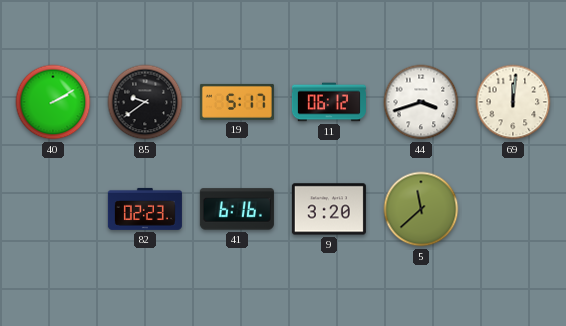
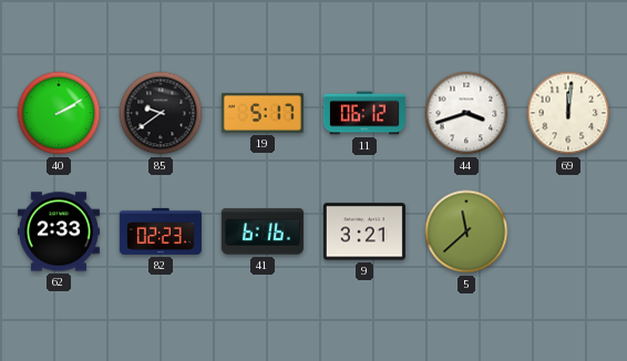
62: none -> 2:33 (59, 231)
9: 3:20 -> 3:21 (364, 231)
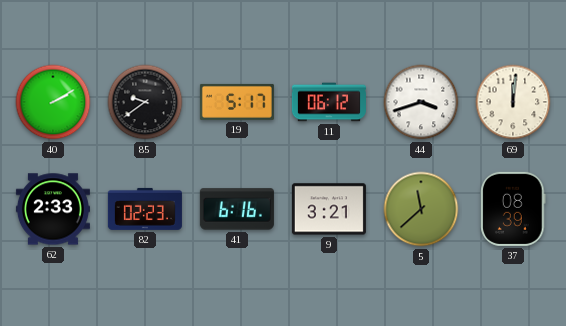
37: none -> 08:39 (513, 209)
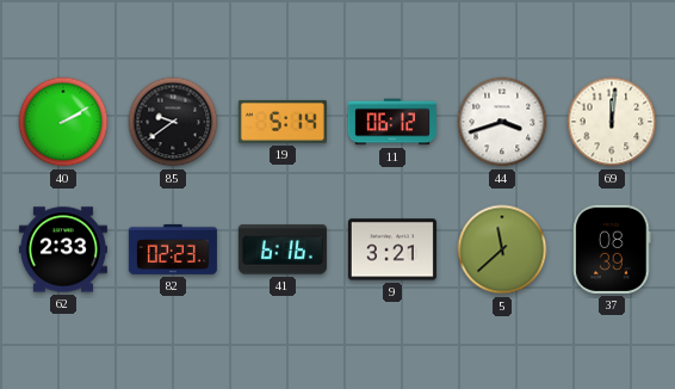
19: 5:17 -> 5:14 (283, 122)
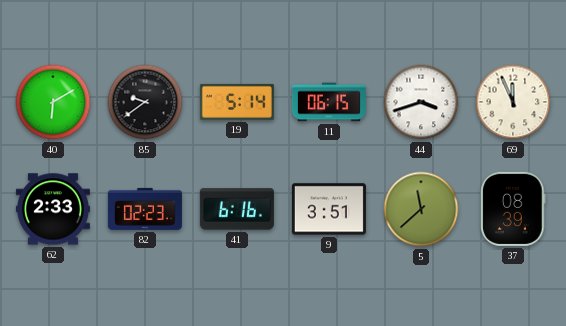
40: 2:10 -> 6:10 (53, 102)
11: 06:12 -> 06:15 (329, 102)
69: 12:01 -> 11:56 (513, 102)
9: 3:21 -> 3:51 (329, 209)
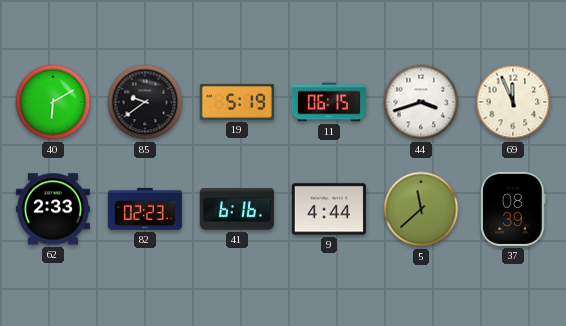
19: 5:14 -> 5:19 (237, 102)
9: 3:51 -> 4:44 (329, 209)
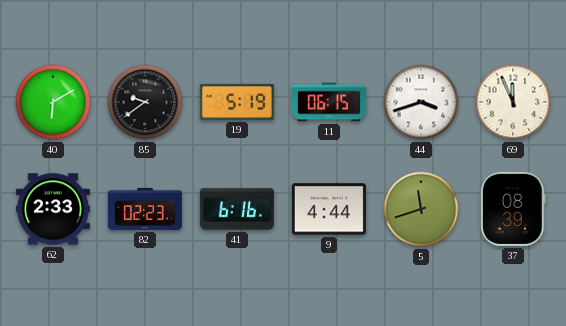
5: 11:38 -> 11:42 (421, 209)
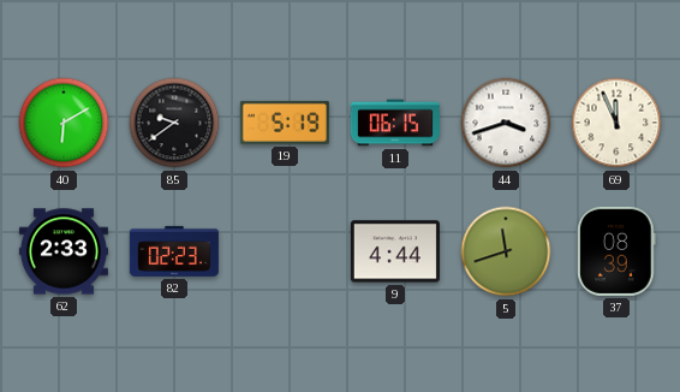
41: 6:16 -> none (237, 209)
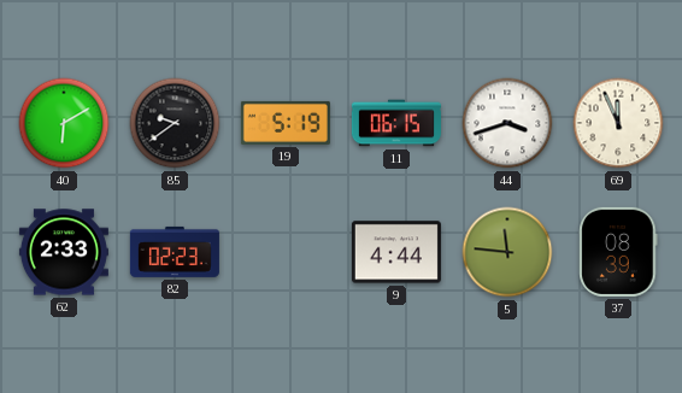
5: 11:42 -> 11:46 (507, 252)
